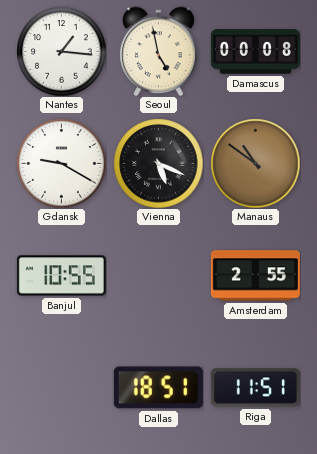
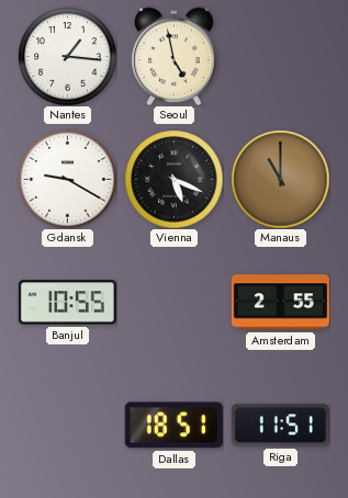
Damascus: 00:08 -> none (255, 52)
Manaus: 10:51 -> 11:00 (280, 179)
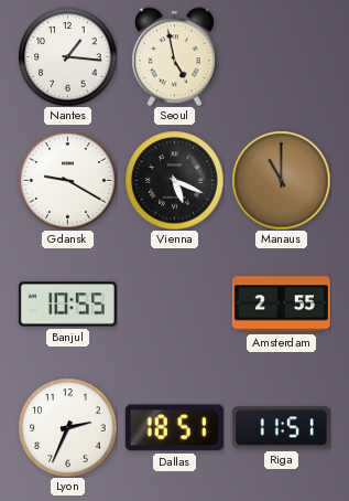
Lyon: none -> 2:34 (67, 427)
